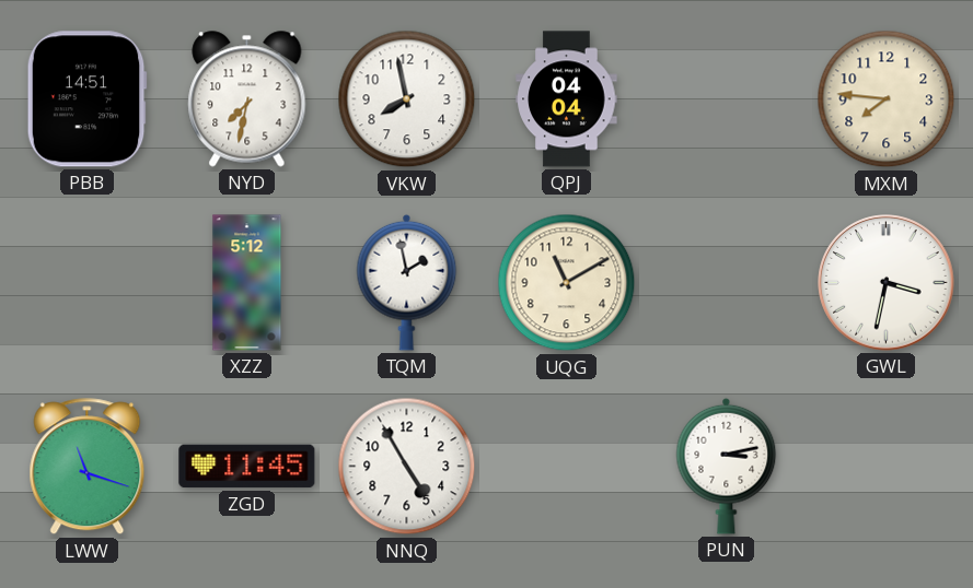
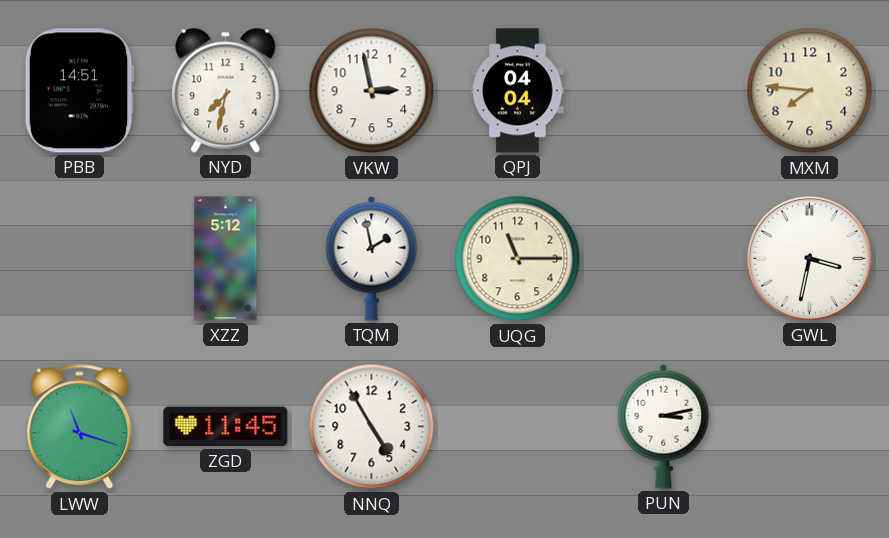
VKW: 7:58 -> 2:58 (372, 91)
UQG: 11:10 -> 11:15 (518, 259)
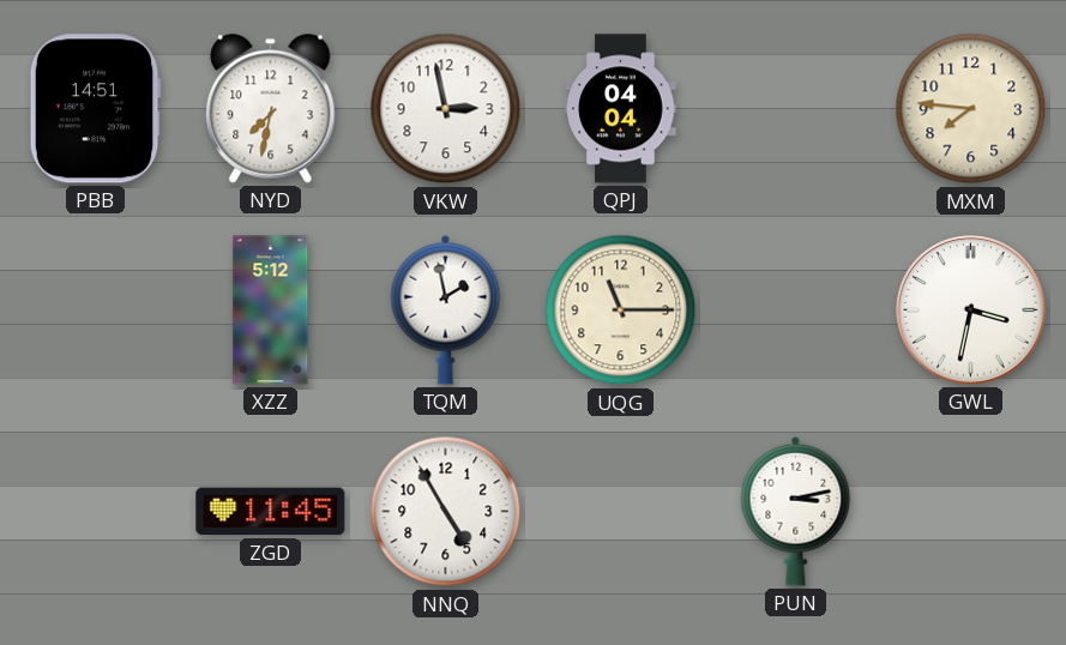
LWW: 11:18 -> none (80, 427)
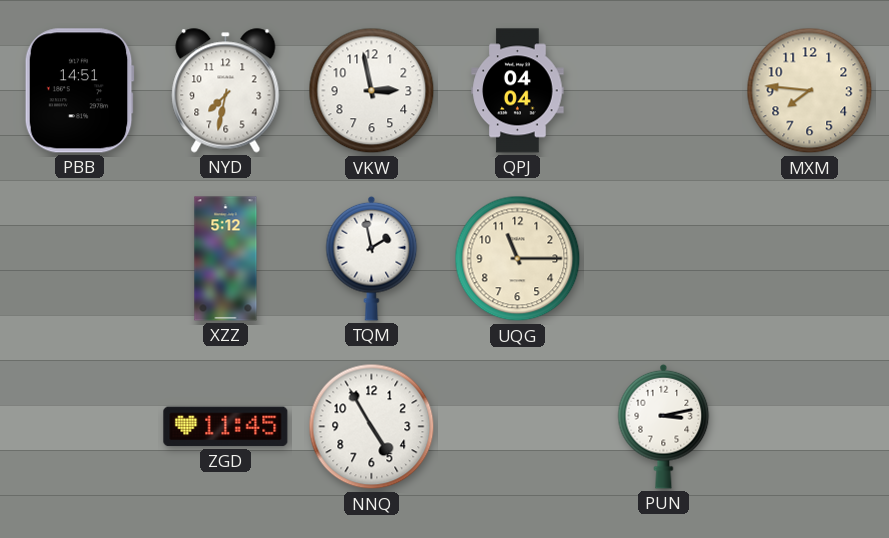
GWL: 3:32 -> none (971, 311)
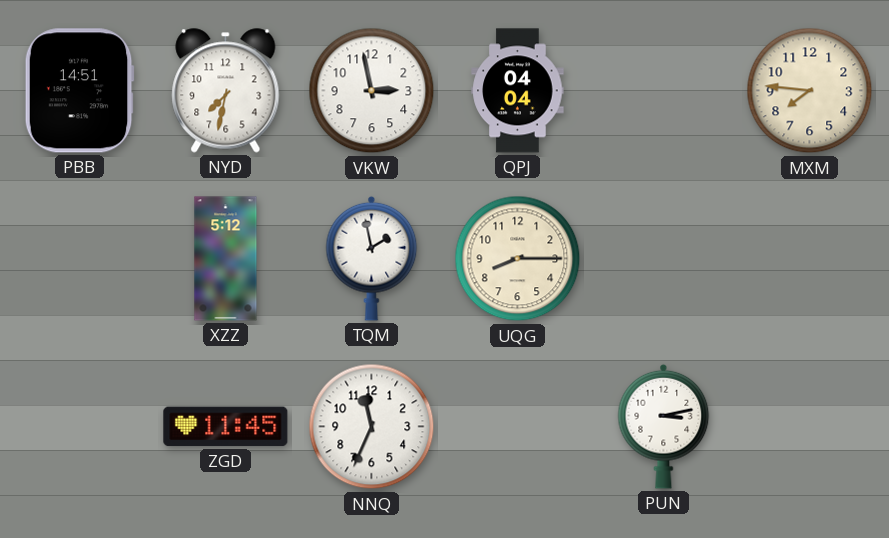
UQG: 11:15 -> 8:15 (518, 259)
NNQ: 4:55 -> 11:34 (372, 427)
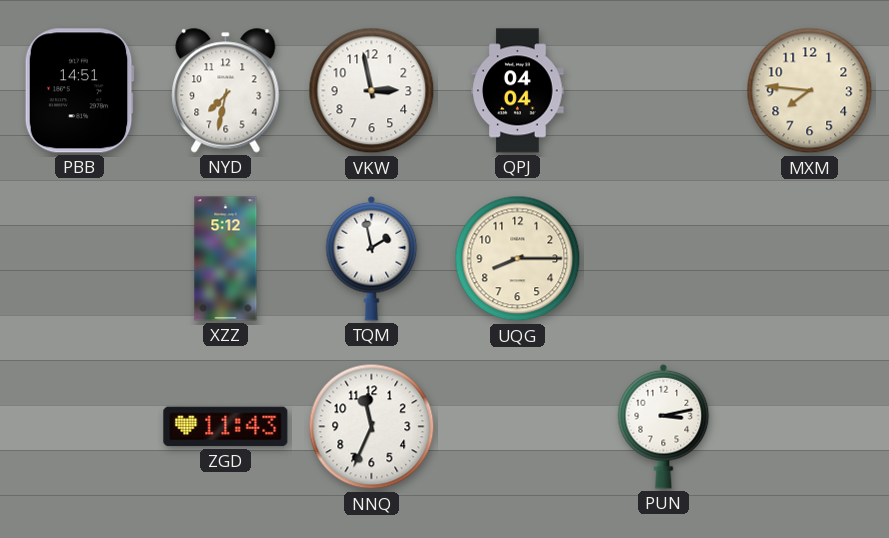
ZGD: 11:45 -> 11:43 (226, 427)
